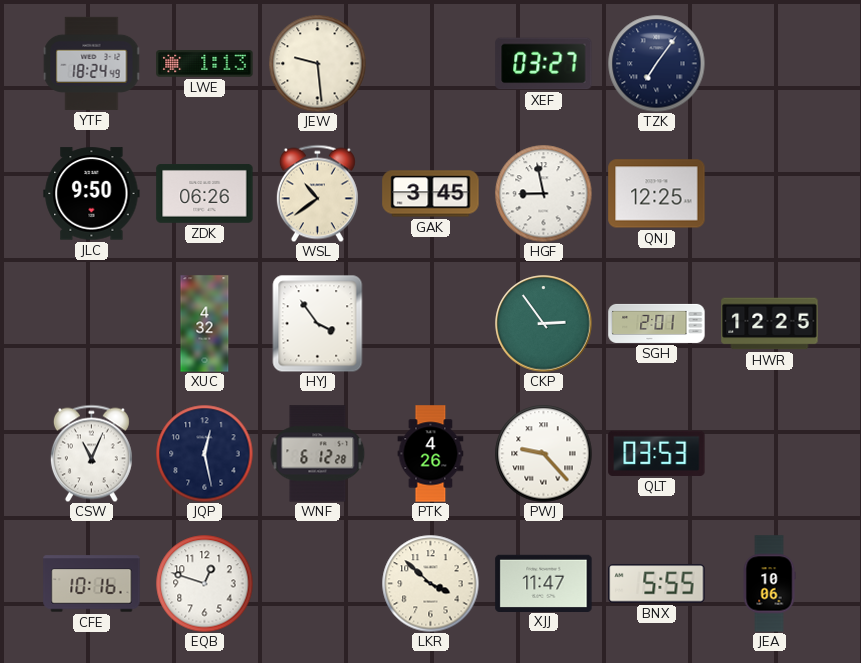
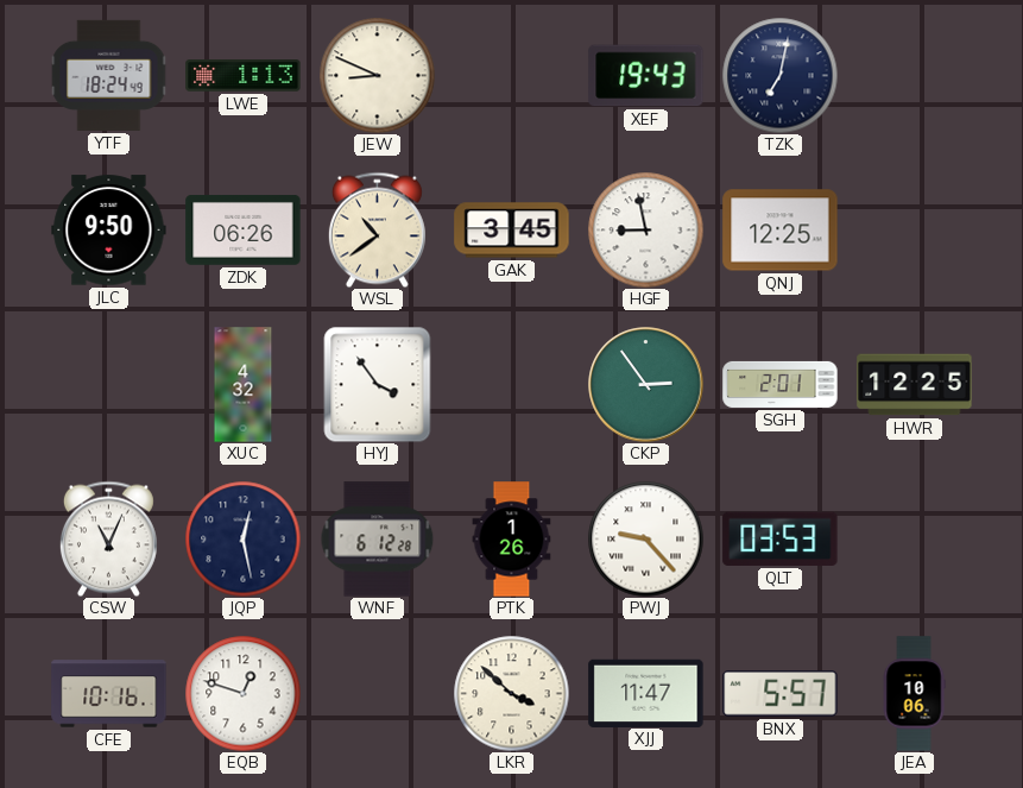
JEW: 9:29 -> 8:49 (377, 75)
XEF: 03:27 -> 19:43 (646, 76)
TZK: 7:06 -> 7:02 (779, 75)
PTK: 4:26 -> 1:26 (512, 540)
BNX: 5:55 -> 5:57 (781, 694)
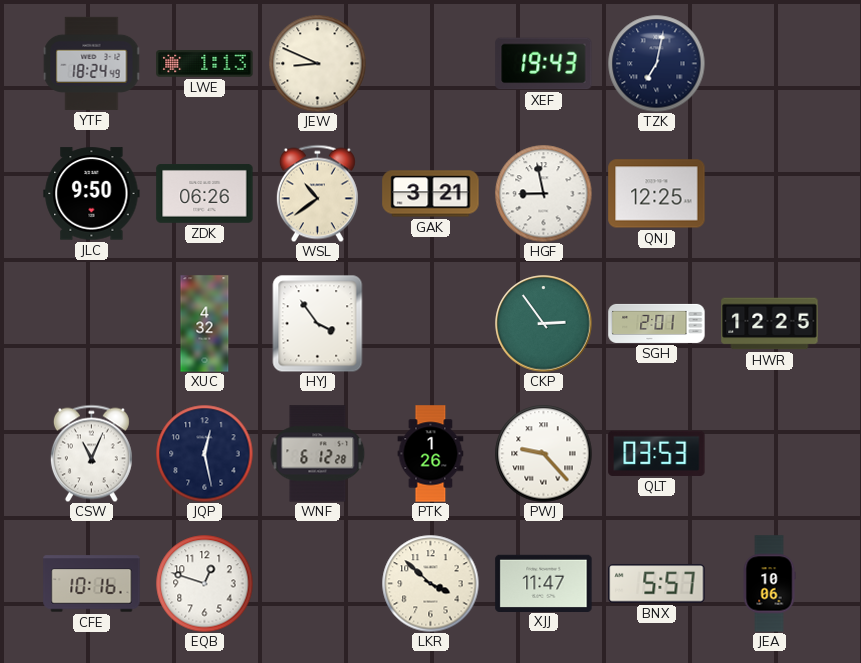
GAK: 3:45 -> 3:21 (431, 194)
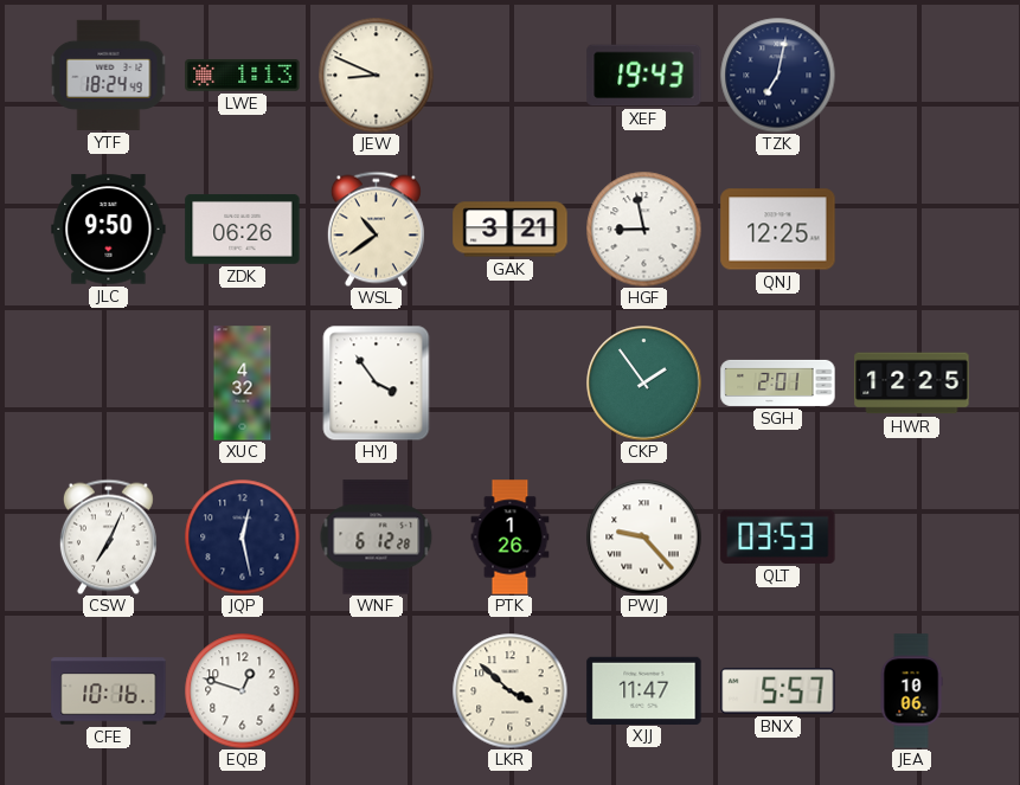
CKP: 2:54 -> 1:54 (644, 384)
CSW: 11:04 -> 7:04 (108, 536)
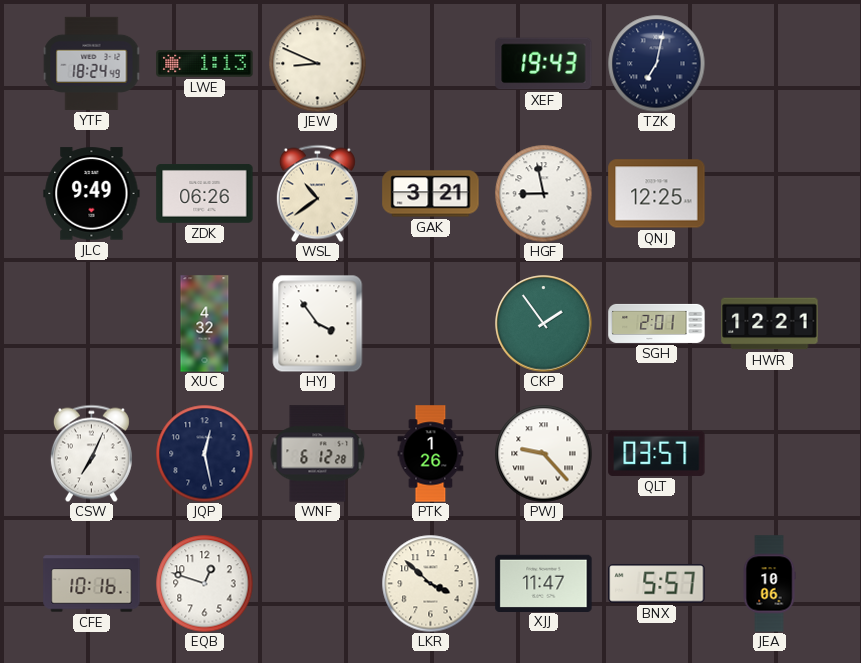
JLC: 9:50 -> 9:49 (92, 194)
HWR: 12:25 -> 12:21 (770, 324)
QLT: 03:53 -> 03:57 (657, 453)
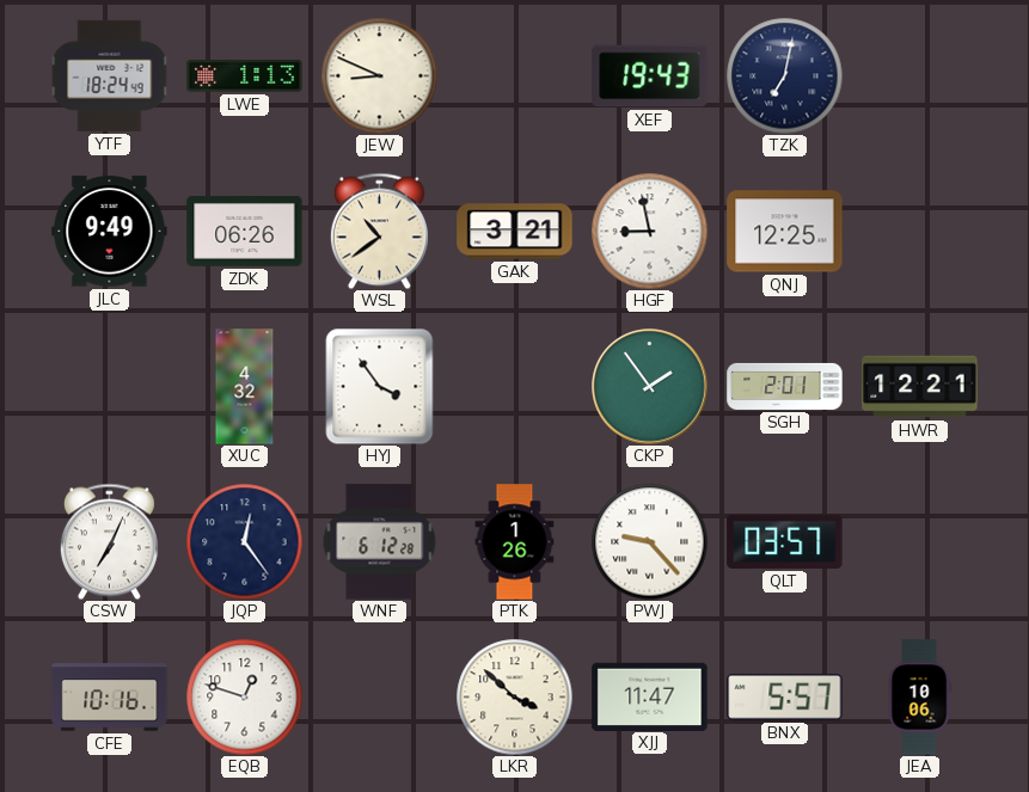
JQP: 12:28 -> 12:24 (244, 541)
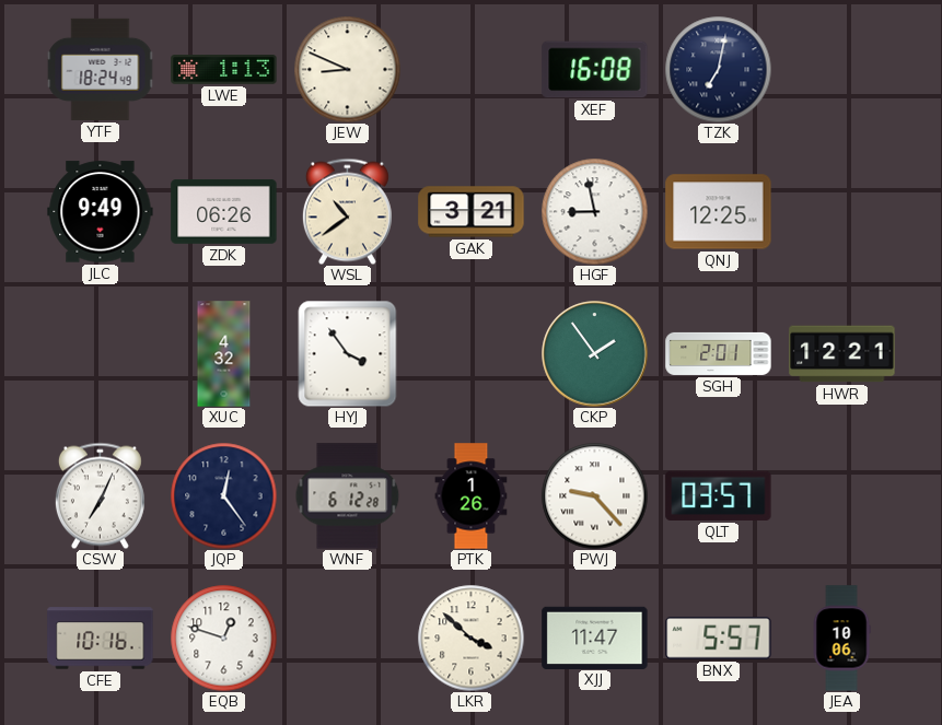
XEF: 19:43 -> 16:08 (595, 70)
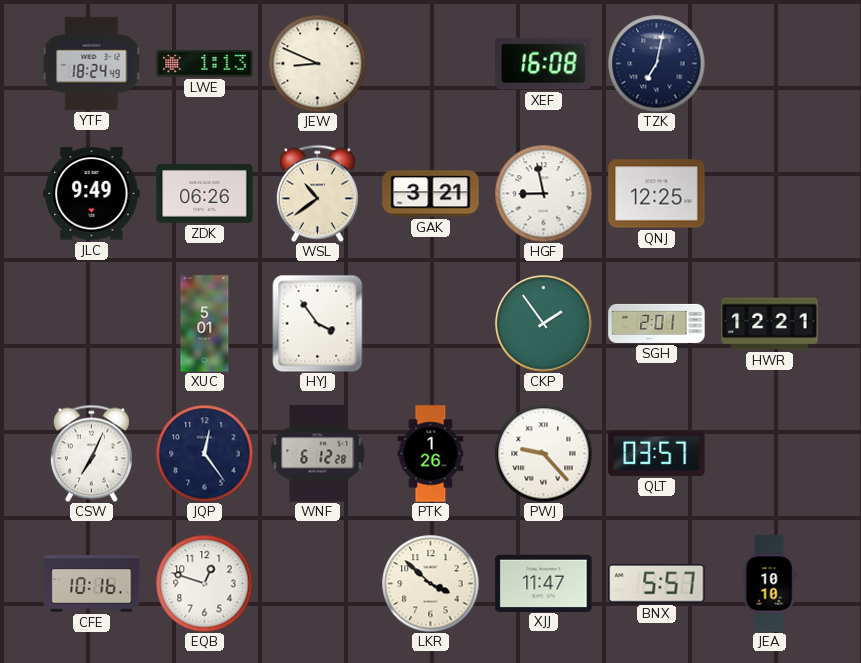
XUC: 4:32 -> 5:01 (205, 324)
JEA: 10:06 -> 10:10 (769, 584)
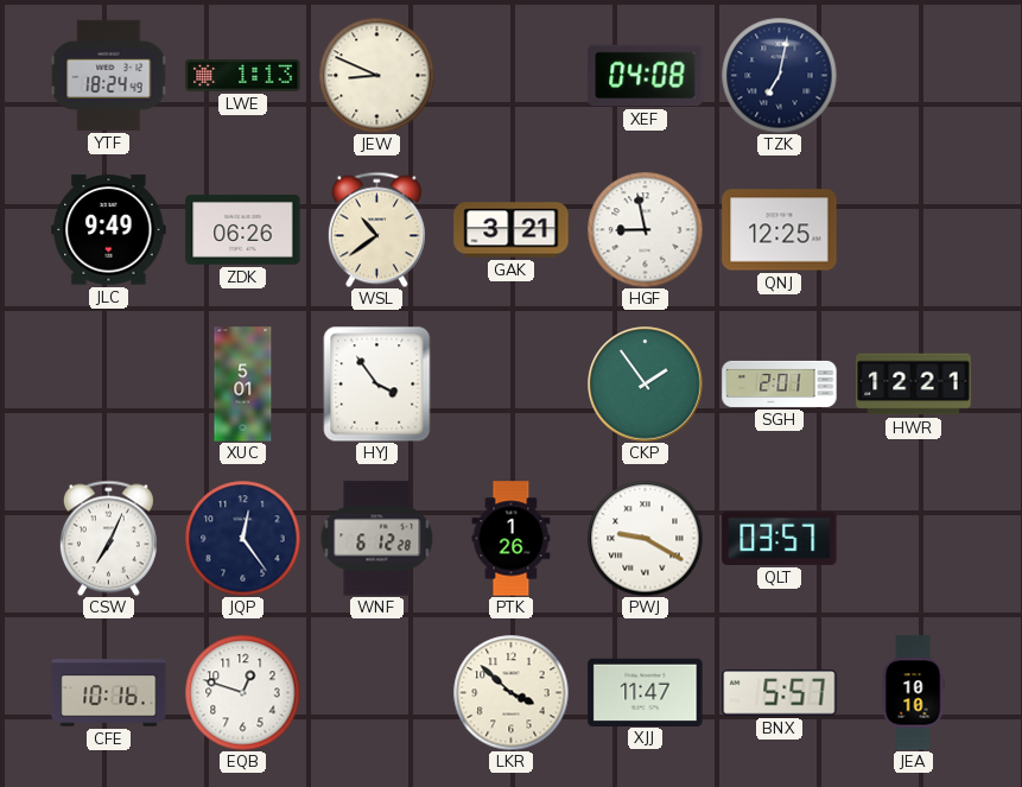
XEF: 16:08 -> 04:08 (646, 76)
PWJ: 9:23 -> 9:20 (645, 538)
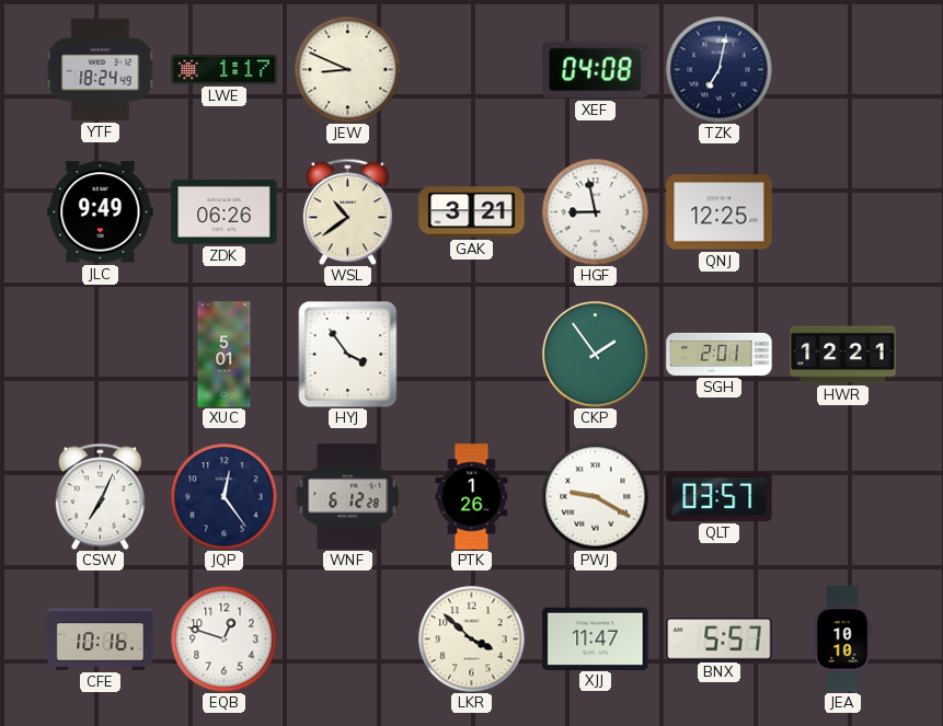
LWE: 1:13 -> 1:17 (225, 70)
